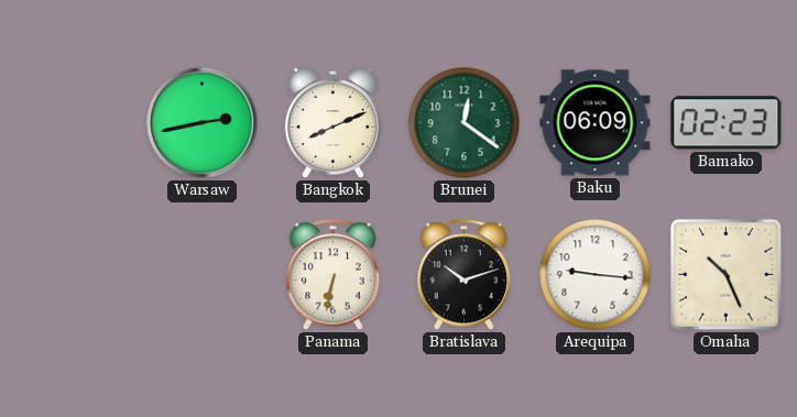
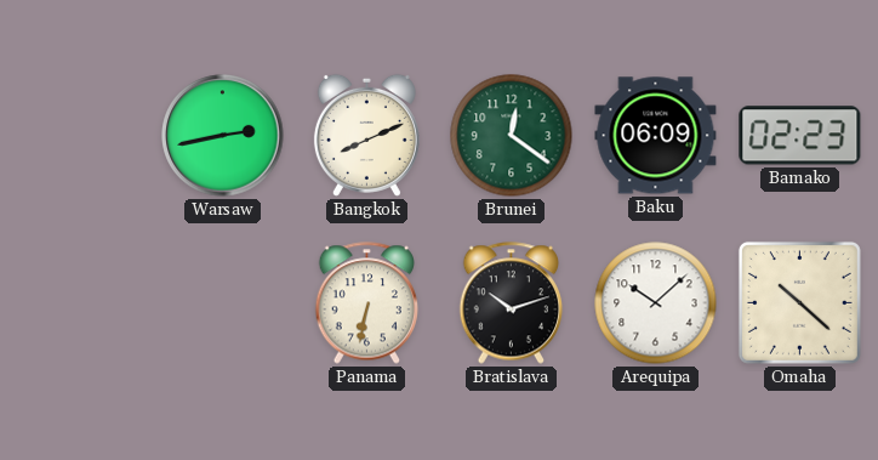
Arequipa: 9:16 -> 10:08 (656, 303)
Omaha: 10:26 -> 10:22 (799, 302)
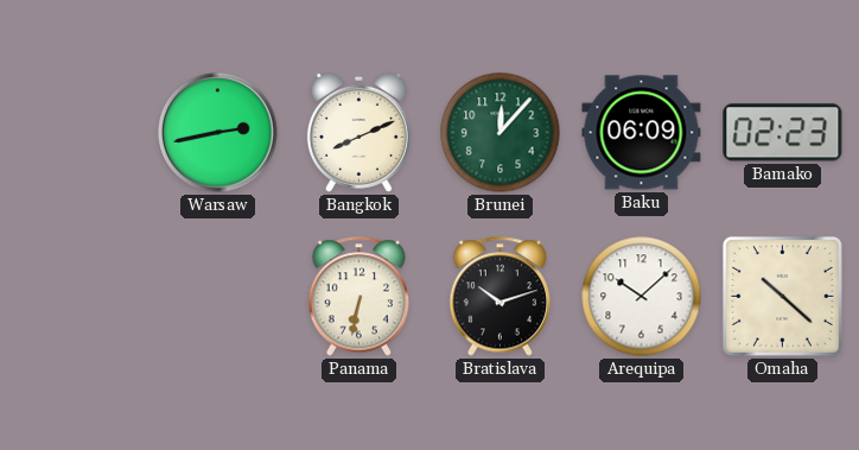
Brunei: 12:21 -> 12:07 (501, 133)
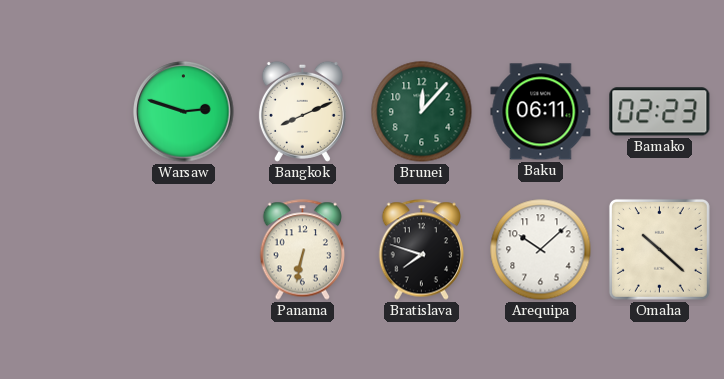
Warsaw: 2:43 -> 2:48 (184, 112)
Baku: 06:09 -> 06:11 (541, 112)
Bratislava: 10:12 -> 7:48 (422, 250)
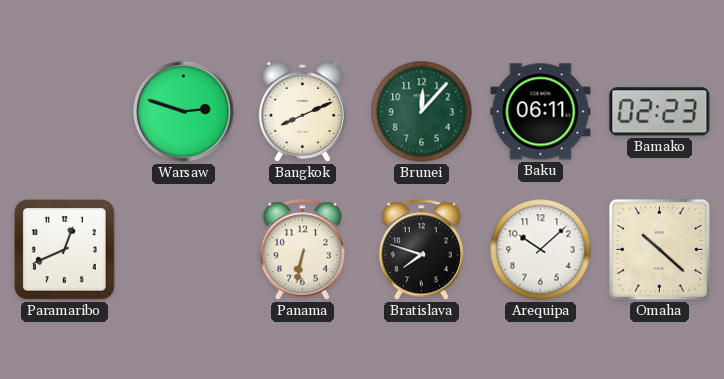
Paramaribo: none -> 12:41 (65, 250)
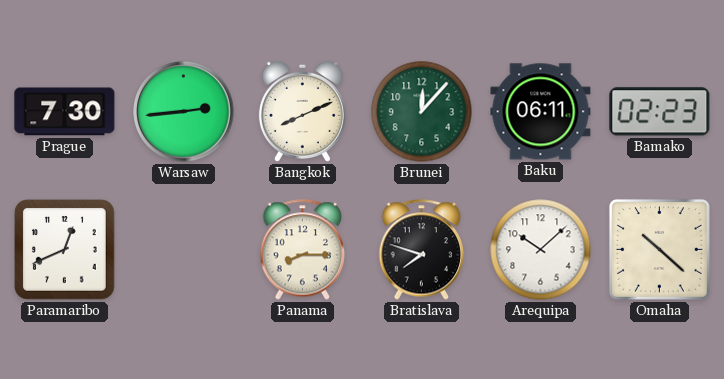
Prague: none -> 7:30 (65, 112)
Warsaw: 2:48 -> 2:44 (184, 112)
Panama: 6:32 -> 8:15 (303, 250)
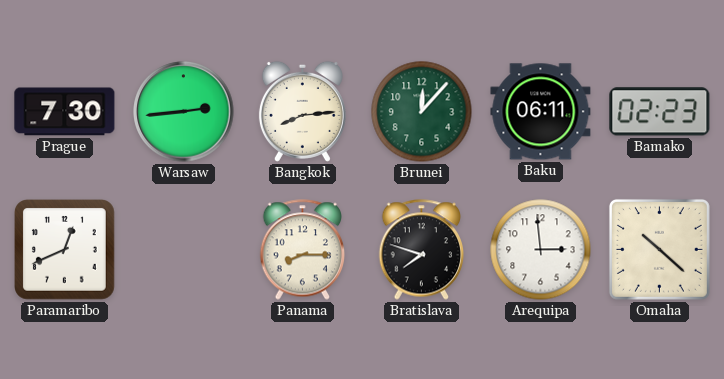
Bangkok: 8:11 -> 8:14 (302, 111)
Arequipa: 10:08 -> 2:59 (541, 250)
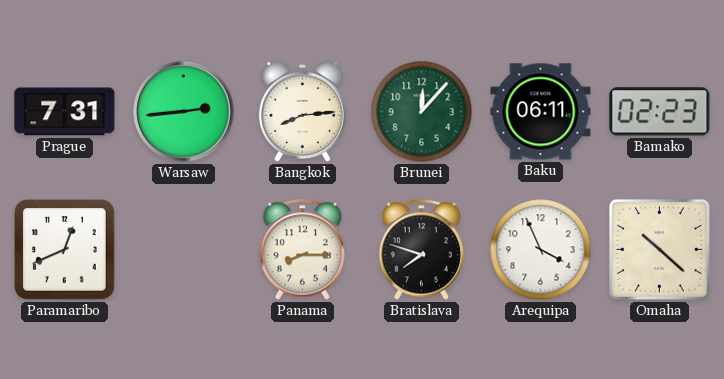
Prague: 7:30 -> 7:31 (65, 112)
Arequipa: 2:59 -> 3:56 (541, 250)
